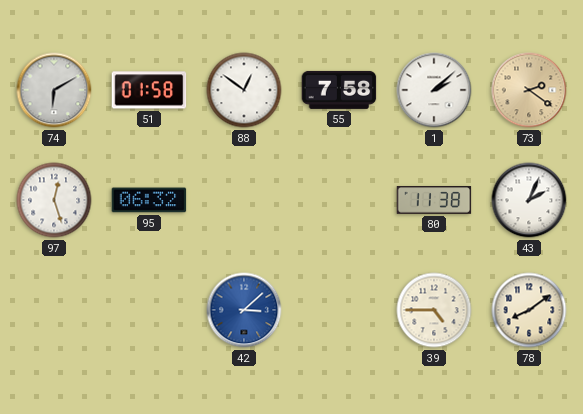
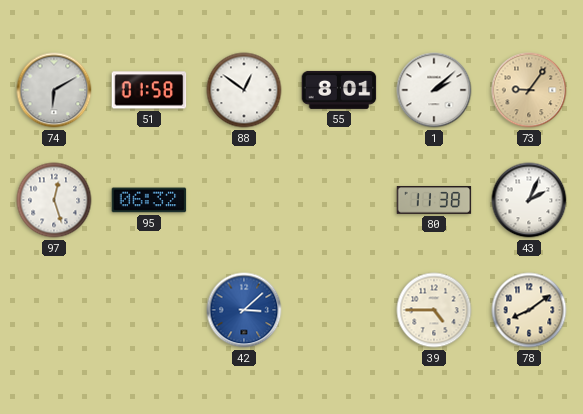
55: 7:58 -> 8:01 (339, 90)
73: 2:21 -> 9:06 (529, 90)
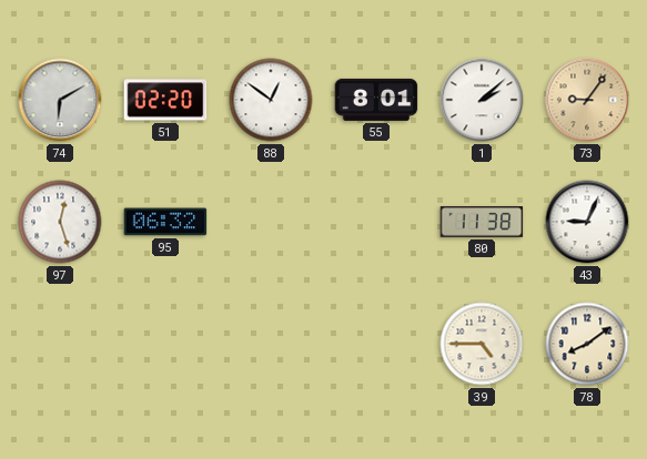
51: 01:58 -> 02:20 (165, 100)
43: 2:04 -> 9:04 (587, 222)
42: 3:08 -> none (244, 310)
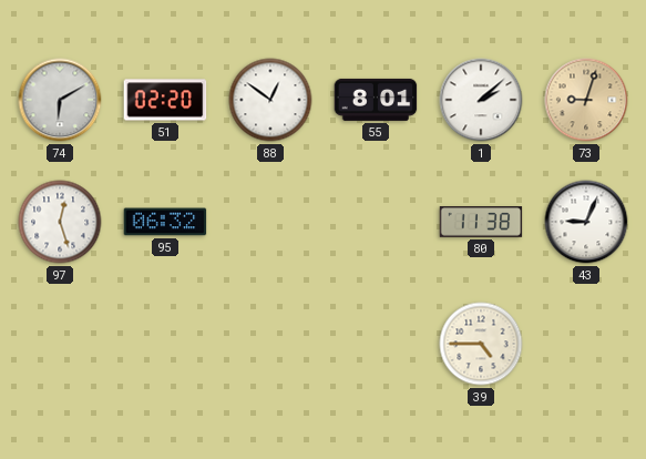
73: 9:06 -> 9:03 (586, 100)
78: 8:09 -> none (587, 344)
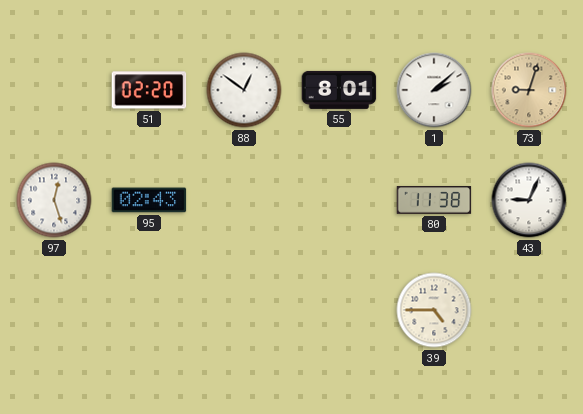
74: 6:10 -> none (60, 100)
95: 06:32 -> 02:43 (149, 200)
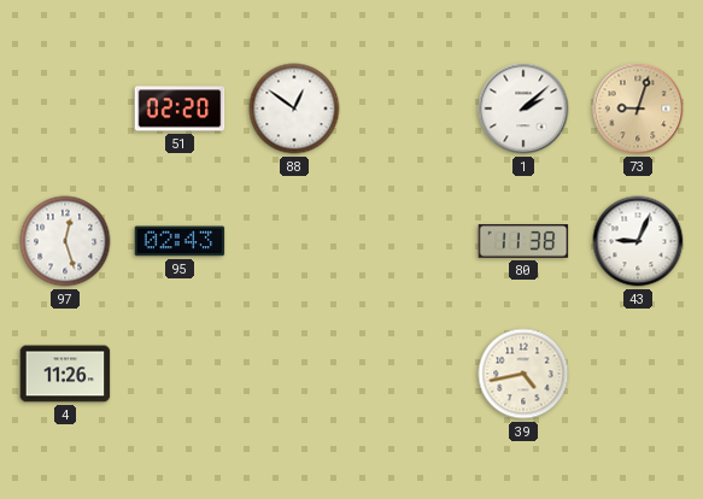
55: 8:01 -> none (339, 90)
4: none -> 11:26 (65, 374)
39: 4:45 -> 4:43 (523, 374)
